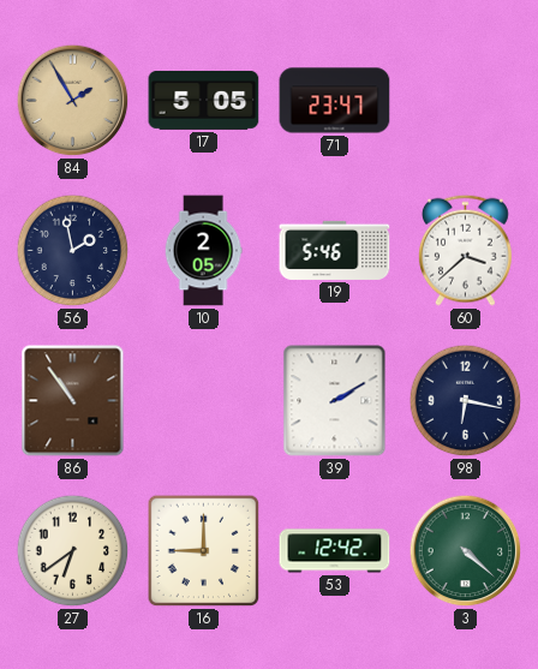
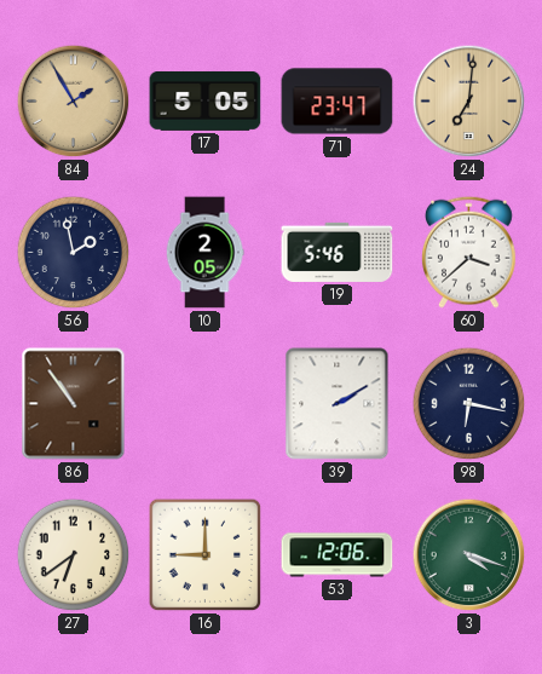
24: none -> 7:01 (469, 102)
53: 12:42 -> 12:06 (338, 555)
3: 4:22 -> 4:18 (469, 555)
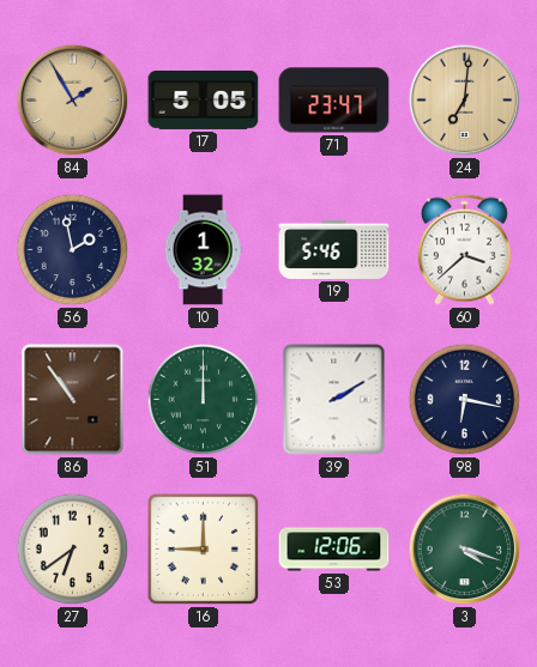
10: 2:05 -> 1:32 (203, 250)
51: none -> 12:00 (204, 400)
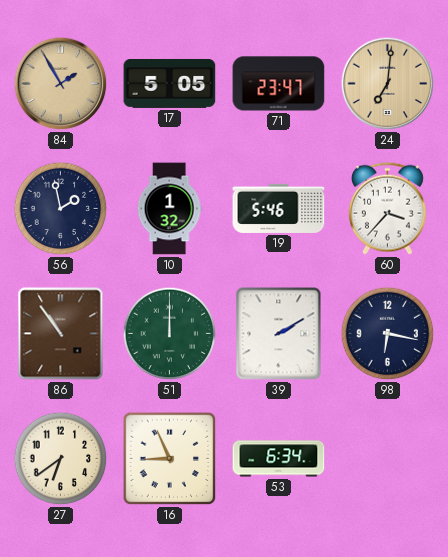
60: 3:38 -> 3:37 (387, 208)
16: 9:00 -> 8:56 (170, 459)
53: 12:06 -> 6:34 (279, 459)
3: 4:18 -> none (465, 550)
